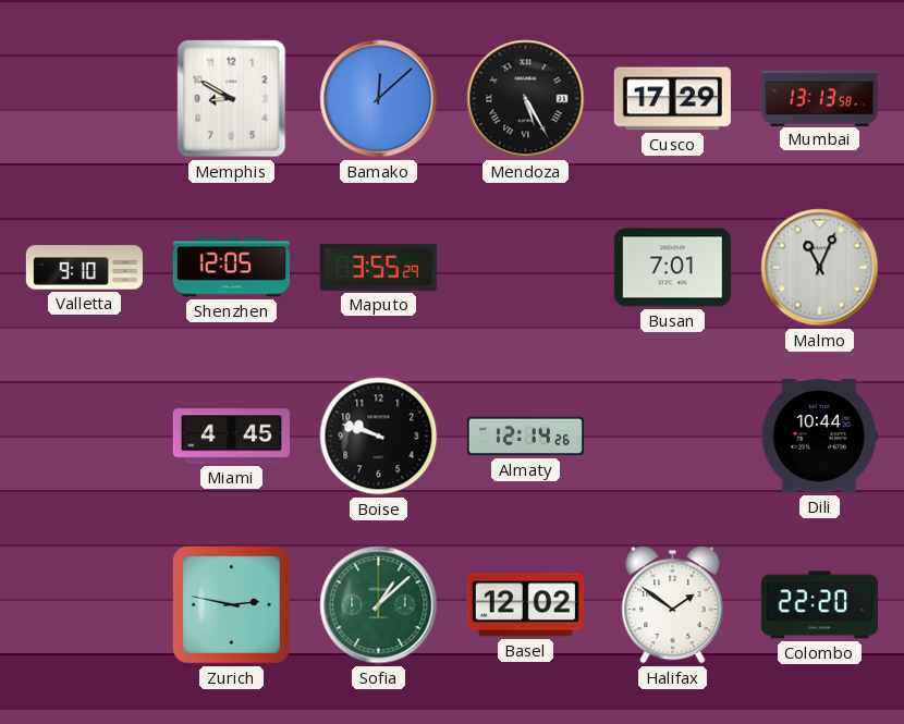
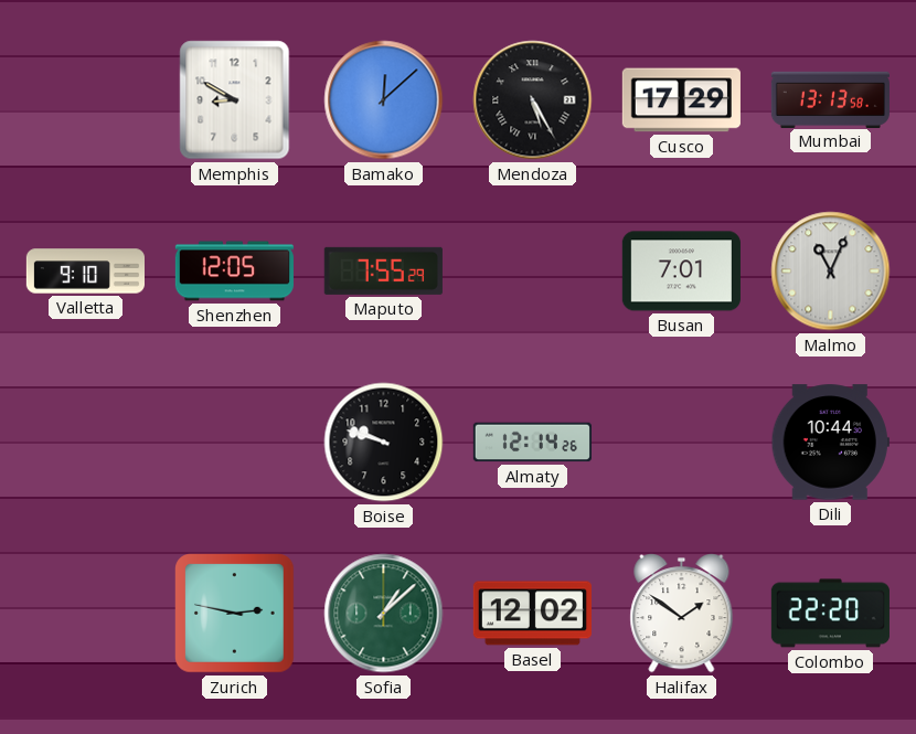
Maputo: 3:55 -> 7:55 (383, 270)
Miami: 4:45 -> none (231, 437)
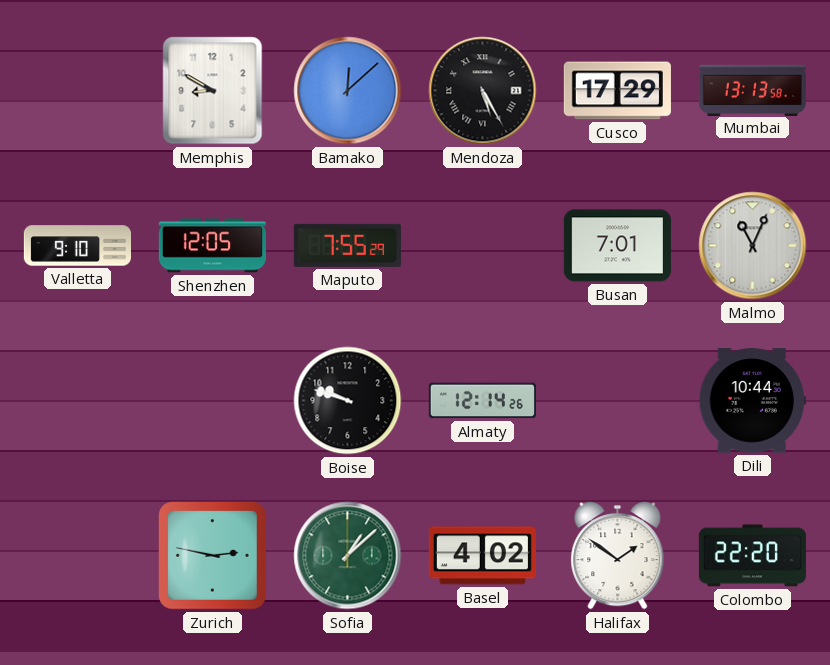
Basel: 12:02 -> 4:02 (482, 556)
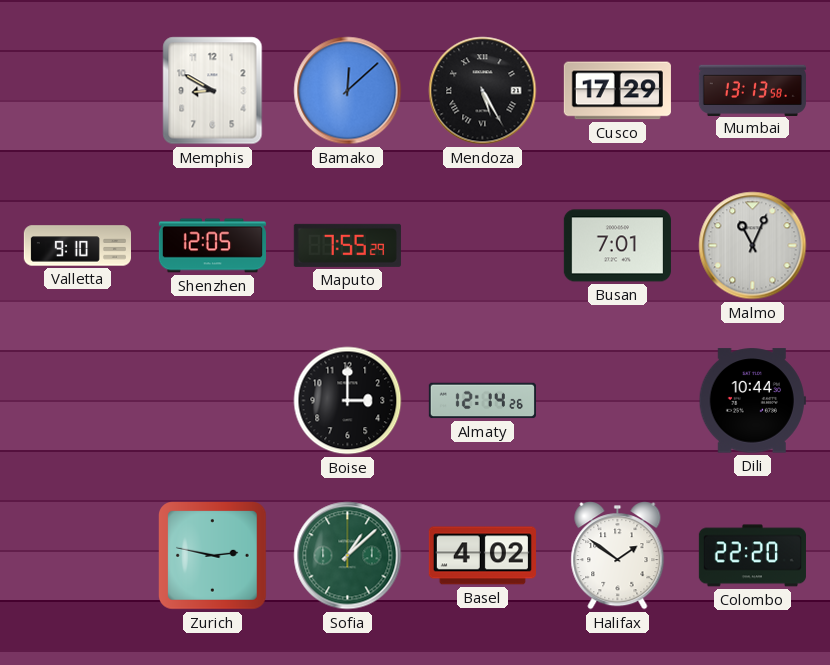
Boise: 9:48 -> 3:00 (348, 401)
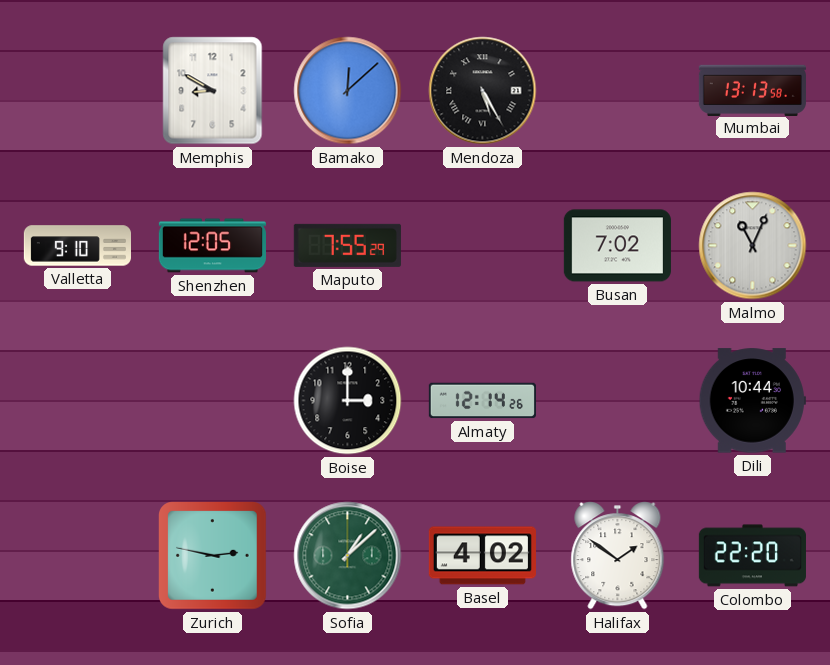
Cusco: 17:29 -> none (617, 91)
Busan: 7:01 -> 7:02 (617, 246)
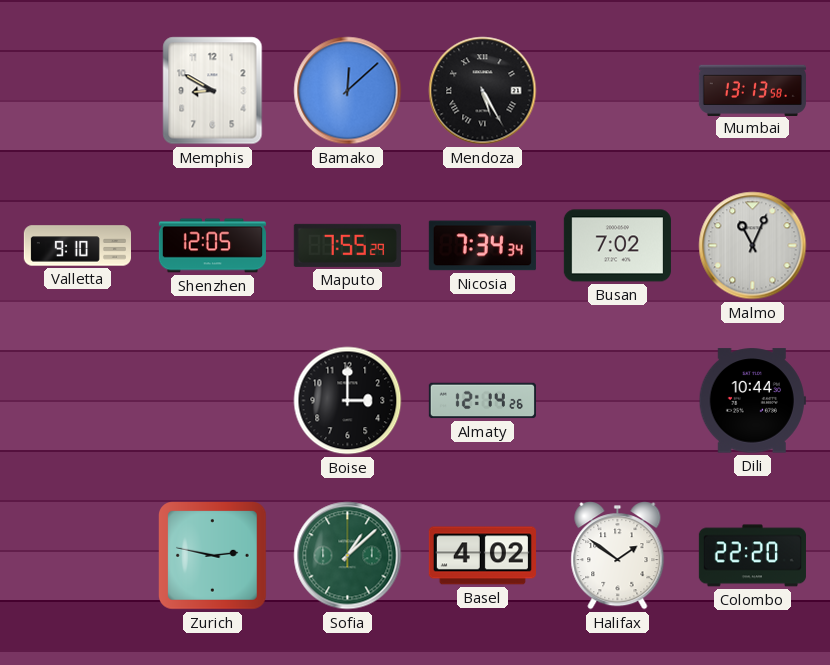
Nicosia: none -> 7:34 (482, 246)
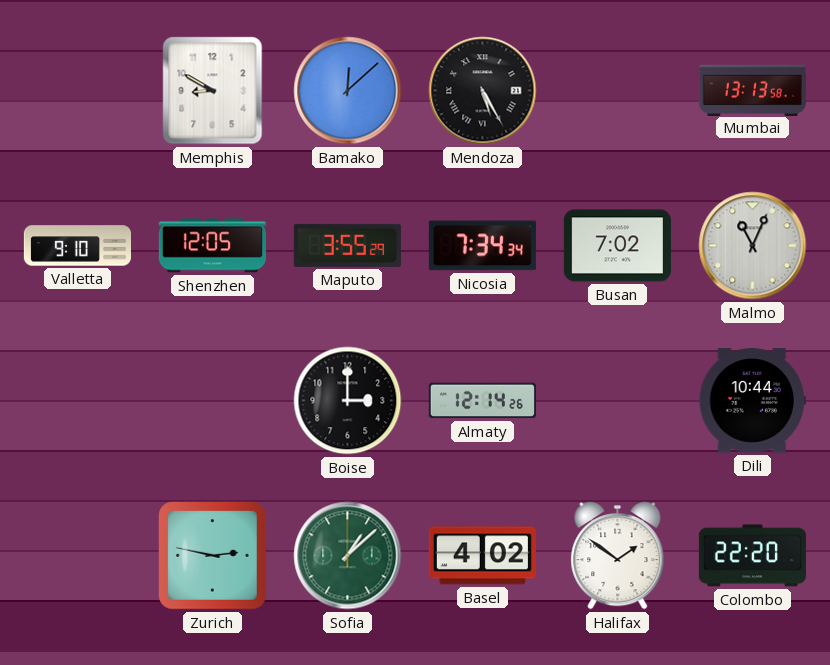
Maputo: 7:55 -> 3:55 (347, 245)
